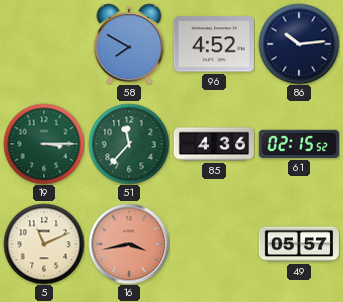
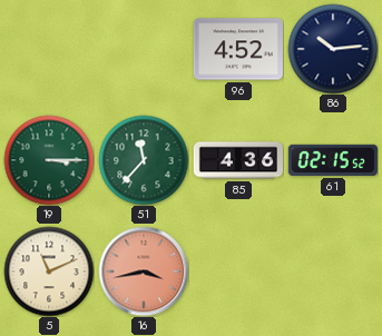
58: 7:50 -> none (129, 44)
49: 05:57 -> none (299, 244)
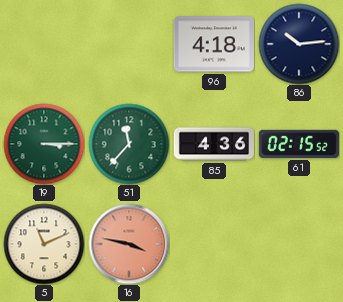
96: 4:52 -> 4:18 (214, 44)
16: 3:43 -> 3:47 (129, 244)
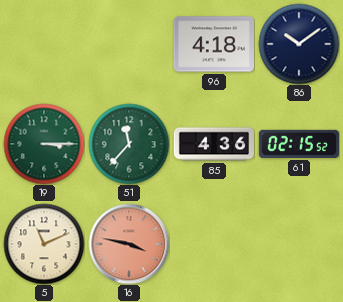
86: 10:14 -> 10:09 (299, 44)
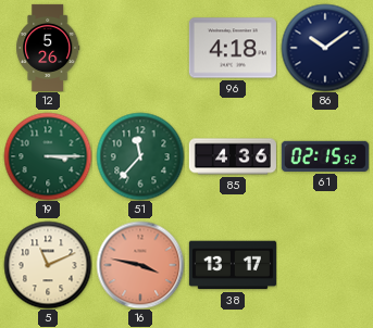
12: none -> 5:26 (48, 47)
38: none -> 13:17 (233, 265)
